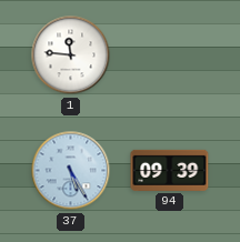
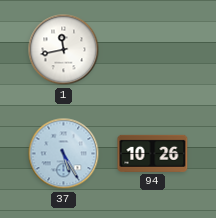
1: 11:46 -> 11:43 (64, 50)
94: 09:39 -> 10:26 (153, 153)
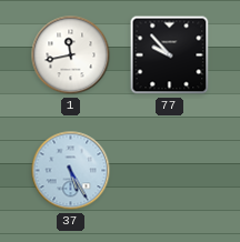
77: none -> 9:53 (170, 56)
94: 10:26 -> none (153, 153)
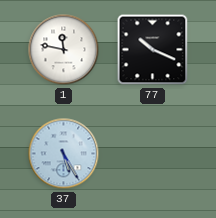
1: 11:43 -> 11:47 (64, 50)
77: 9:53 -> 10:19 (153, 50)
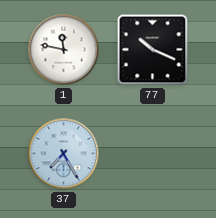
37: 5:25 -> 7:25 (64, 154)
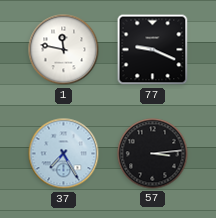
77: 10:19 -> 9:19 (153, 50)
57: none -> 3:14 (153, 154)
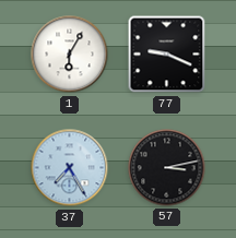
1: 11:47 -> 6:05 (70, 55)
57: 3:14 -> 3:13 (167, 168)
